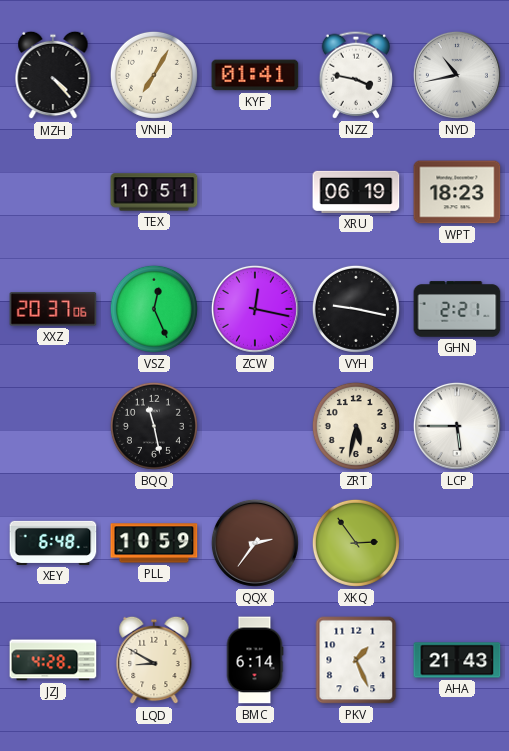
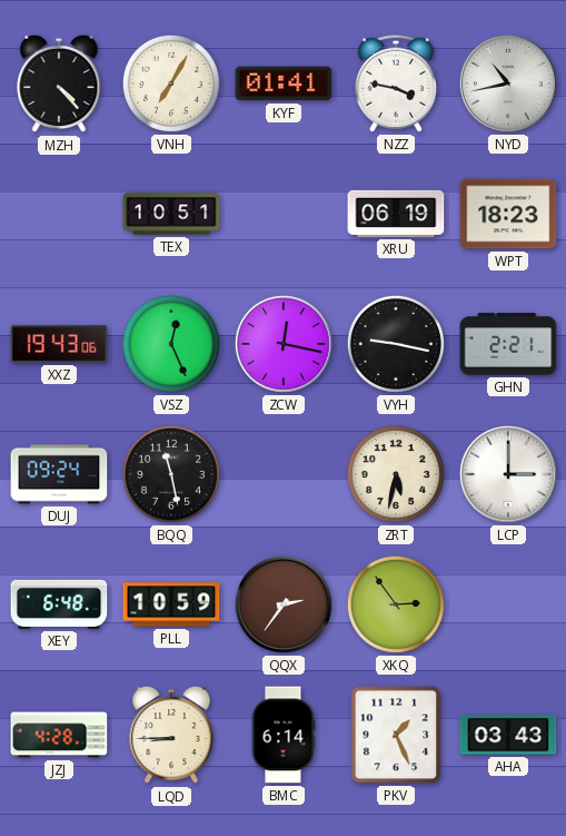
XXZ: 20:37 -> 19:43 (59, 344)
DUJ: none -> 09:24 (59, 474)
LCP: 5:45 -> 3:00 (508, 474)
LQD: 8:50 -> 8:45 (171, 735)
AHA: 21:43 -> 03:43 (508, 735)
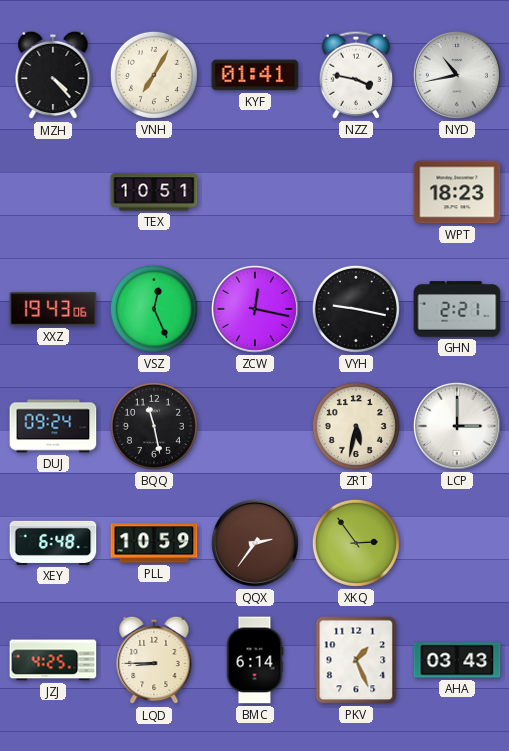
XRU: 06:19 -> none (396, 214)
JZJ: 4:28 -> 4:25 (53, 660)
